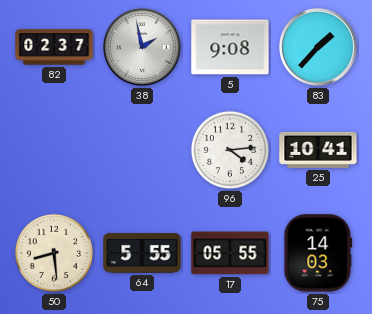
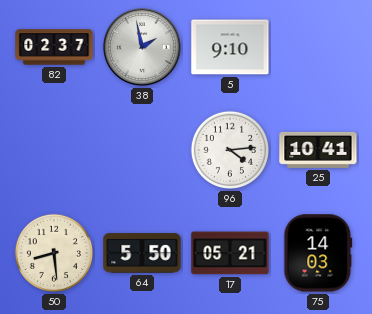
5: 9:08 -> 9:10 (230, 47)
83: 1:37 -> none (318, 47)
64: 5:55 -> 5:50 (142, 253)
17: 05:55 -> 05:21 (230, 253)
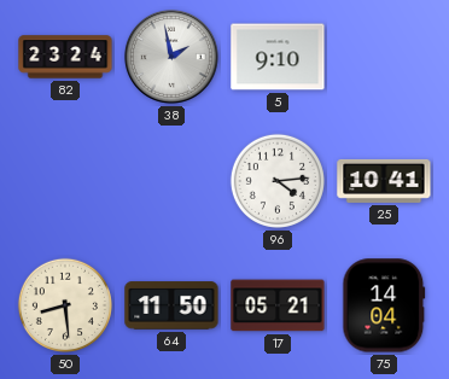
82: 02:37 -> 23:24 (65, 57)
64: 5:50 -> 11:50 (171, 305)
75: 14:03 -> 14:04 (384, 305)
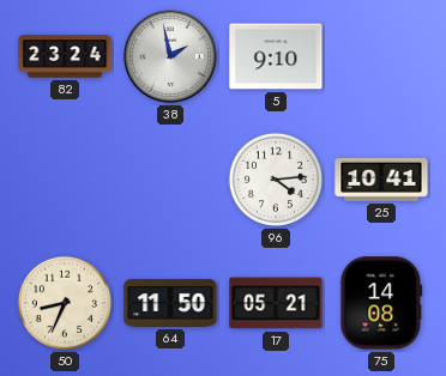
50: 8:29 -> 8:34 (65, 303)
75: 14:04 -> 14:08 (381, 303)
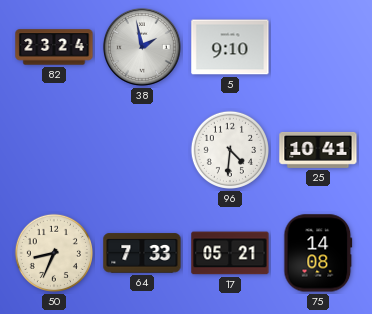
96: 4:14 -> 4:31 (230, 150)
64: 11:50 -> 7:33 (142, 253)
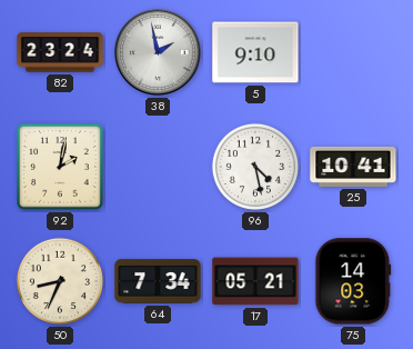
92: none -> 2:02 (60, 167)
96: 4:31 -> 4:28 (255, 167)
64: 7:33 -> 7:34 (158, 281)
75: 14:08 -> 14:03 (353, 281)
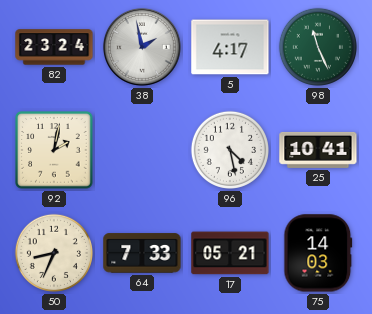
5: 9:10 -> 4:17 (230, 47)
98: none -> 11:26 (318, 47)
64: 7:34 -> 7:33 (142, 253)
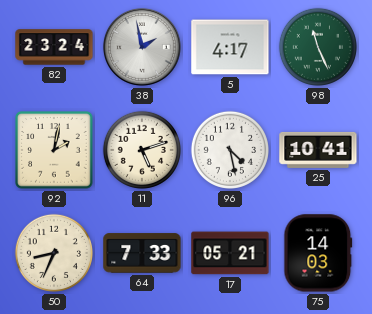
11: none -> 5:12 (142, 150)
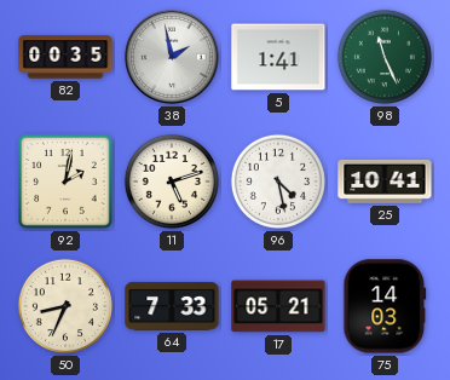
82: 23:24 -> 00:35 (65, 57)
5: 4:17 -> 1:41 (278, 57)
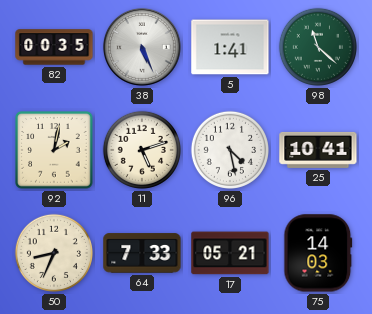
38: 1:58 -> 5:26 (142, 47)
98: 11:26 -> 11:22 (318, 47)
